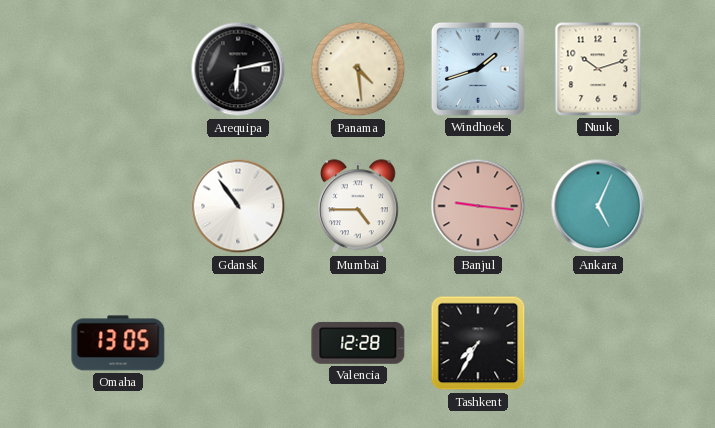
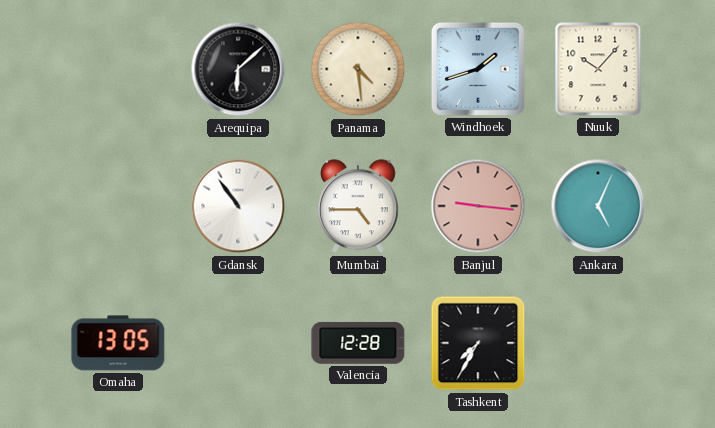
Arequipa: 6:13 -> 6:08 (238, 69)
Nuuk: 10:12 -> 10:07 (598, 69)
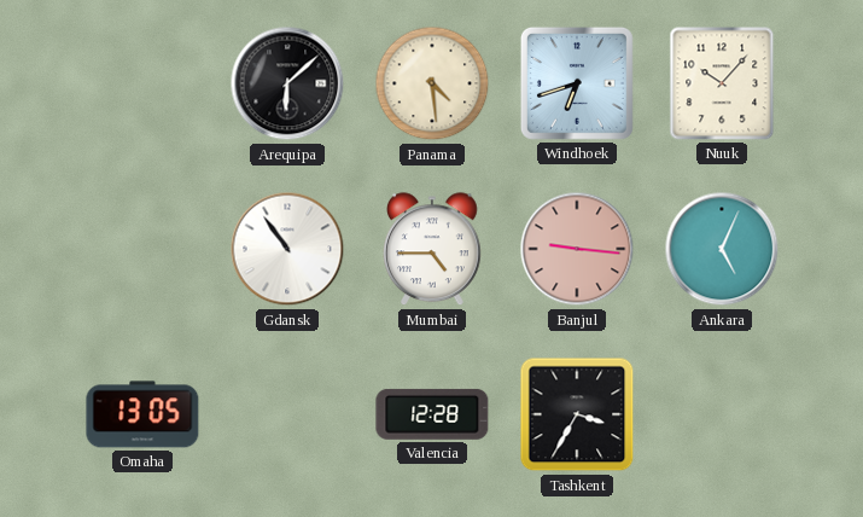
Windhoek: 1:42 -> 6:42 (577, 83)
Tashkent: 7:35 -> 3:35 (577, 414)
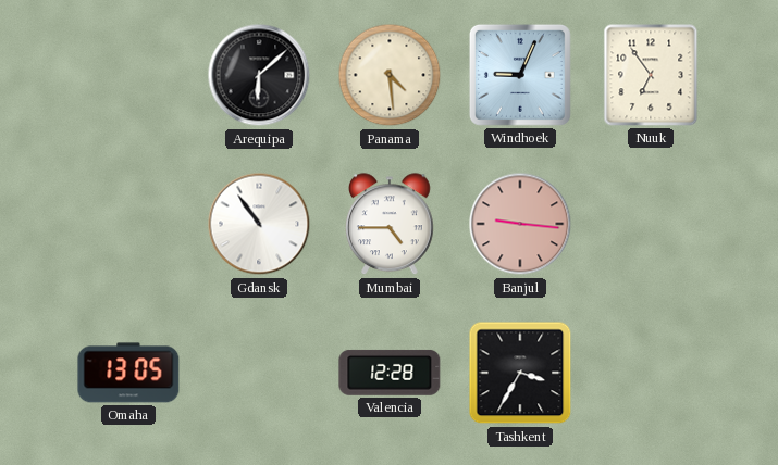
Windhoek: 6:42 -> 9:04 (520, 75)
Nuuk: 10:07 -> 6:54 (651, 75)
Ankara: 5:04 -> none (722, 249)
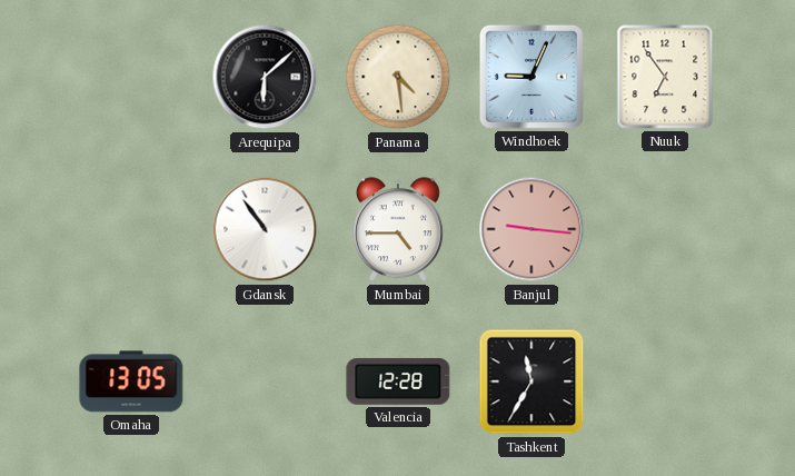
Tashkent: 3:35 -> 11:35 (531, 381)
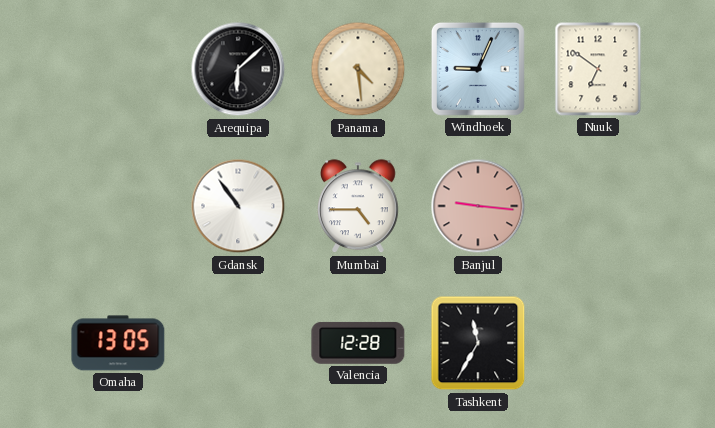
Nuuk: 6:54 -> 6:51 (598, 69)
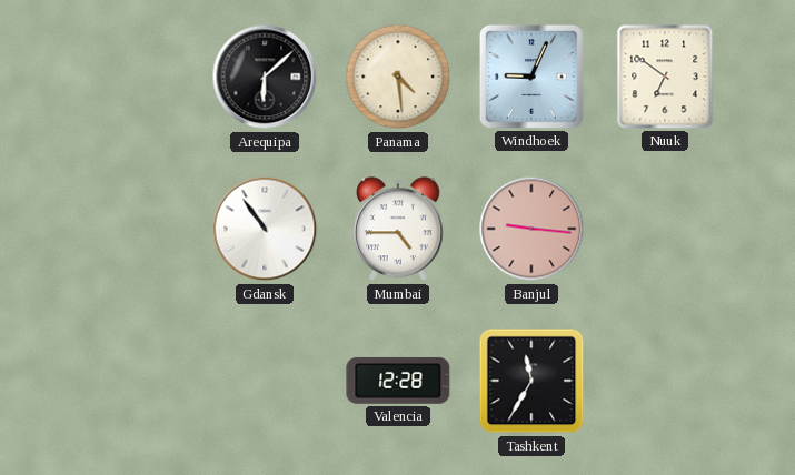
Omaha: 13:05 -> none (118, 343)
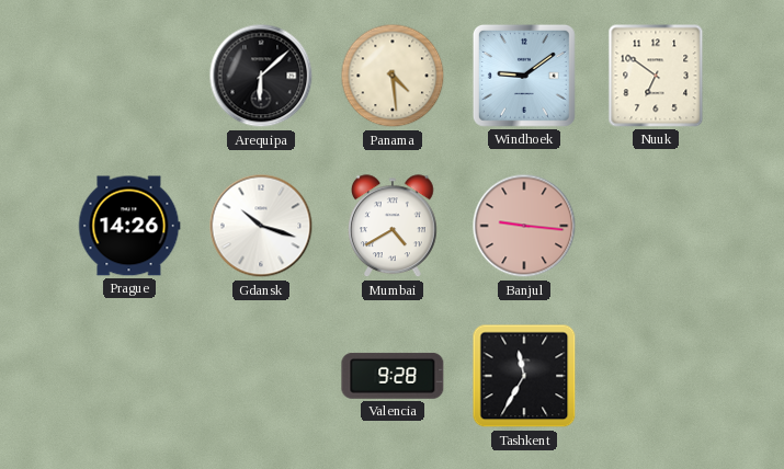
Windhoek: 9:04 -> 9:09 (524, 76)
Prague: none -> 14:26 (129, 226)
Gdansk: 10:54 -> 10:18 (261, 226)
Mumbai: 4:45 -> 4:40 (394, 227)
Valencia: 12:28 -> 9:28 (393, 376)
